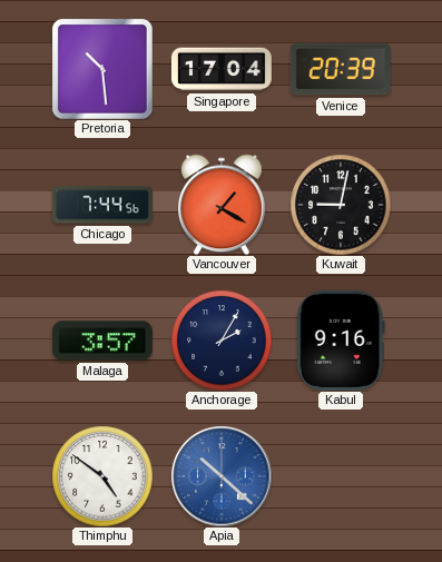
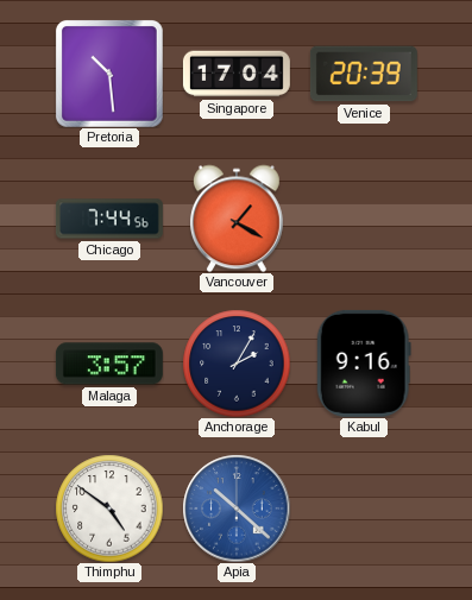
Kuwait: 9:02 -> none (341, 205)
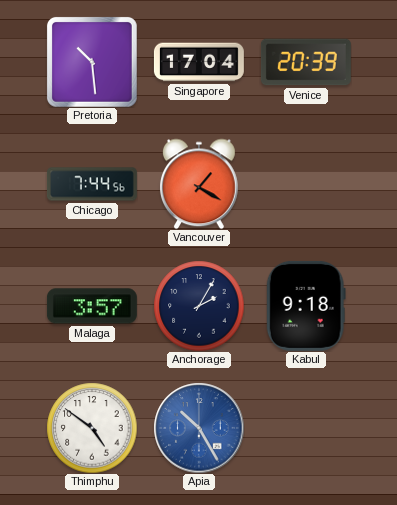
Kabul: 9:16 -> 9:18 (306, 306)
Apia: 10:22 -> 10:25 (199, 428)
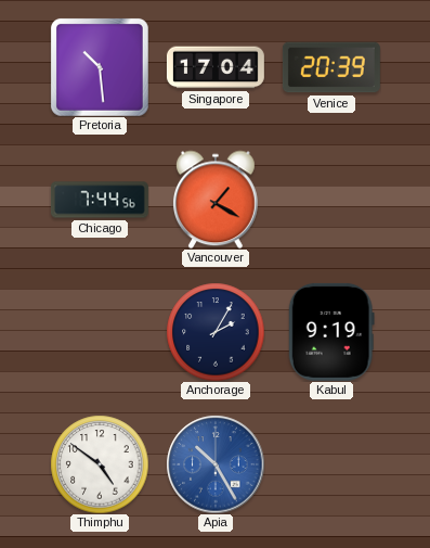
Malaga: 3:57 -> none (92, 306)
Kabul: 9:18 -> 9:19 (331, 332)
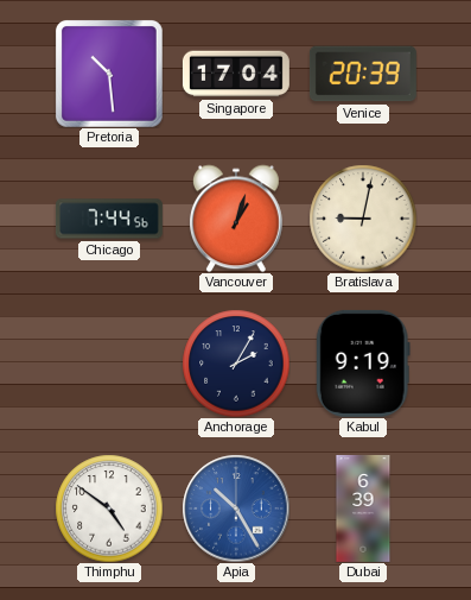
Vancouver: 1:20 -> 1:03 (236, 219)
Bratislava: none -> 9:02 (363, 219)
Dubai: none -> 6:39 (363, 509)
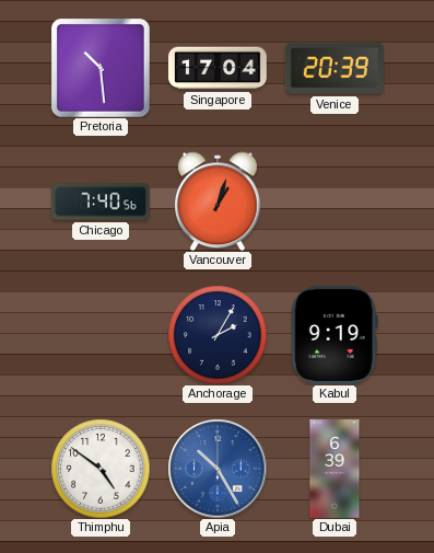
Chicago: 7:44 -> 7:40 (101, 201)
Bratislava: 9:02 -> none (363, 219)
